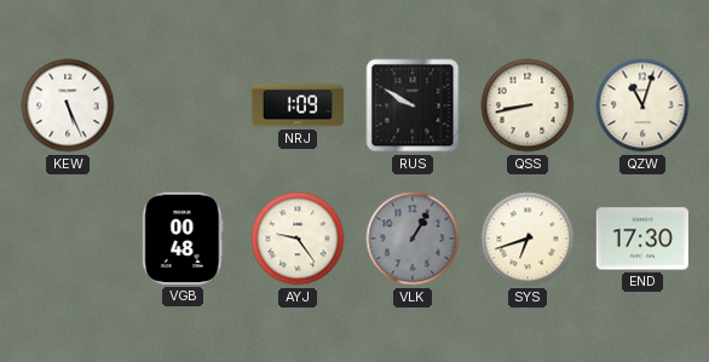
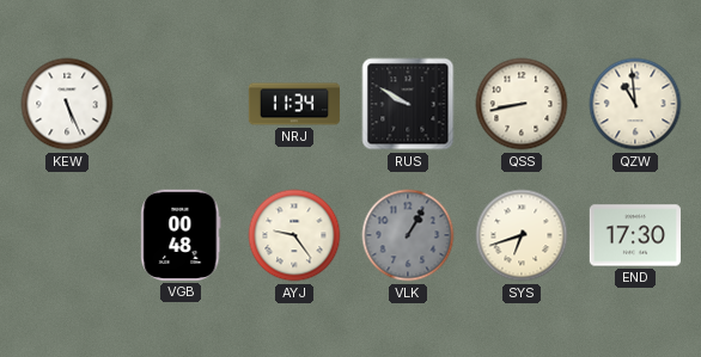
NRJ: 1:09 -> 11:34 (294, 104)
QZW: 11:03 -> 10:59 (635, 104)
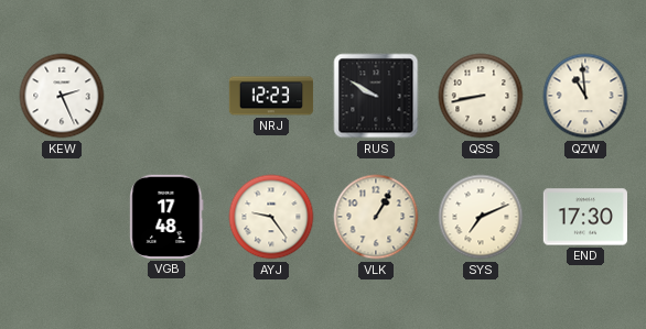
KEW: 5:26 -> 2:26 (62, 96)
NRJ: 11:34 -> 12:23 (271, 96)
VGB: 00:48 -> 17:48 (166, 217)
VLK dial: grey -> cream (376, 217)
SYS: 6:42 -> 7:11 (481, 217)
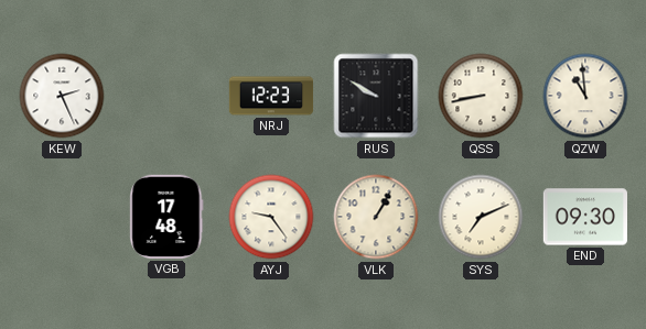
END: 17:30 -> 09:30 (584, 217)
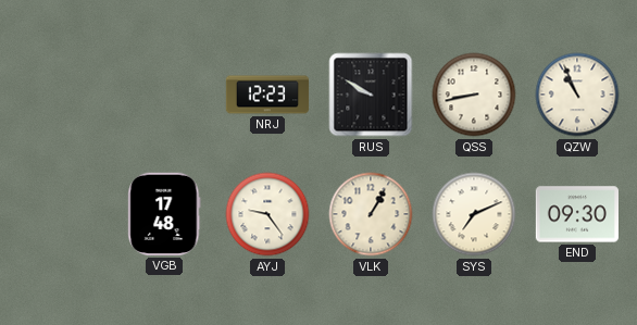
KEW: 2:26 -> none (62, 96)
QZW: 10:59 -> 10:56 (577, 95)
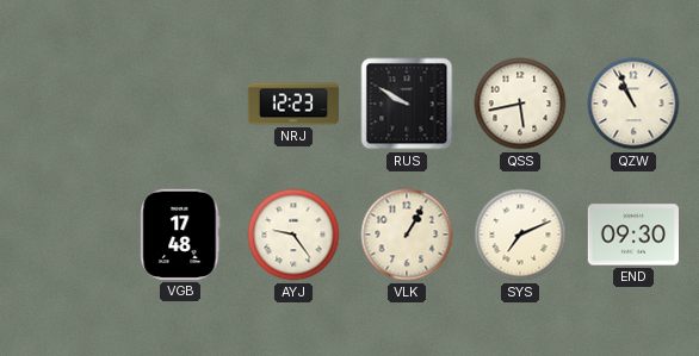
QSS: 8:43 -> 5:43 (520, 104)
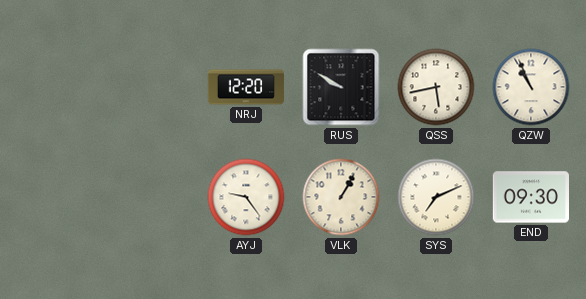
NRJ: 12:23 -> 12:20 (246, 87)
VGB: 17:48 -> none (180, 235)
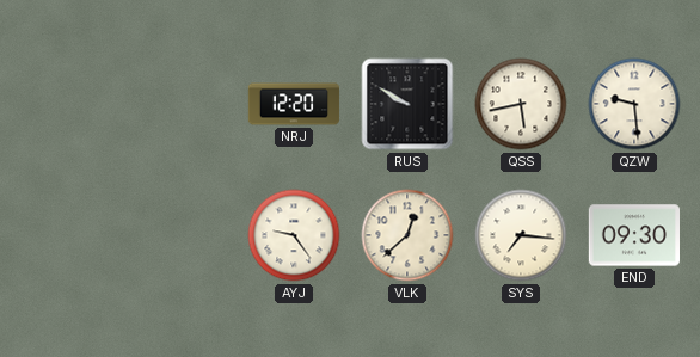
QZW: 10:56 -> 9:29 (634, 104)
VLK: 1:05 -> 12:38 (407, 235)
SYS: 7:11 -> 7:16 (521, 235)
